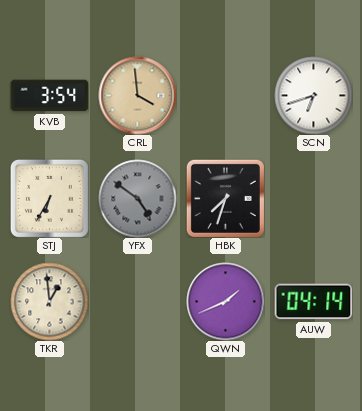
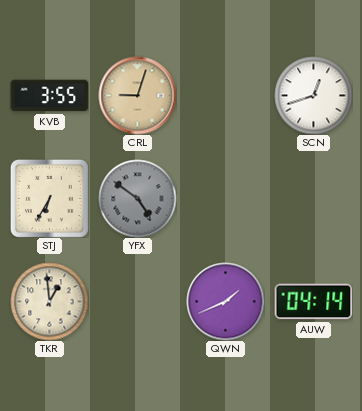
KVB: 3:54 -> 3:55 (49, 96)
CRL: 3:59 -> 9:03 (137, 95)
SCN: 6:42 -> 12:42 (313, 95)
HBK: 7:33 -> none (225, 198)
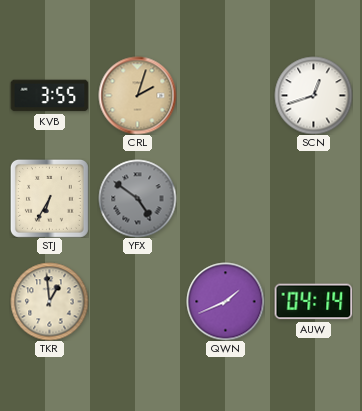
CRL: 9:03 -> 2:03 (137, 95)
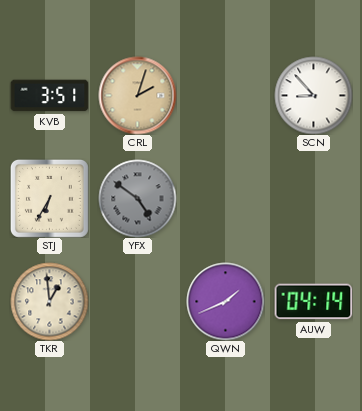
KVB: 3:55 -> 3:51 (49, 96)
SCN: 12:42 -> 8:53 (313, 95)
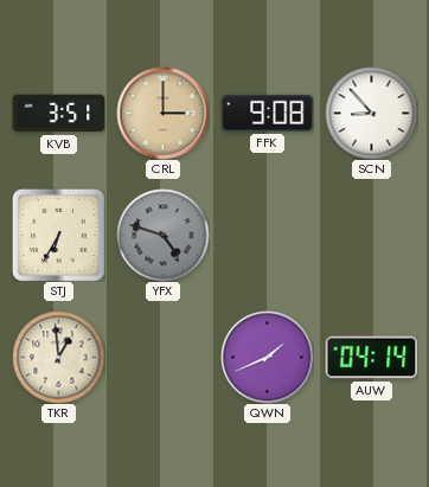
CRL: 2:03 -> 3:00 (162, 113)
FFK: none -> 9:08 (267, 113)
YFX: 4:51 -> 4:48 (162, 235)
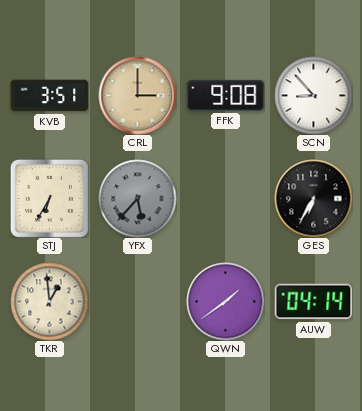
YFX: 4:48 -> 5:37 (137, 198)
GES: none -> 6:35 (313, 198)
QWN: 1:41 -> 1:39 (225, 301)
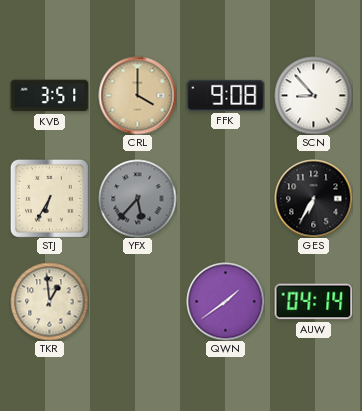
CRL: 3:00 -> 4:00 (137, 95)
